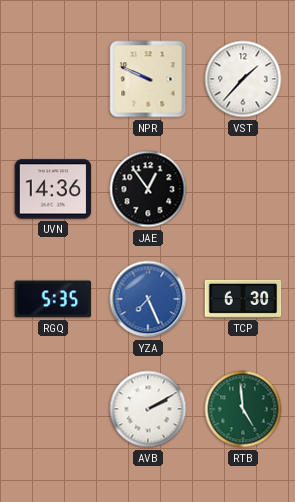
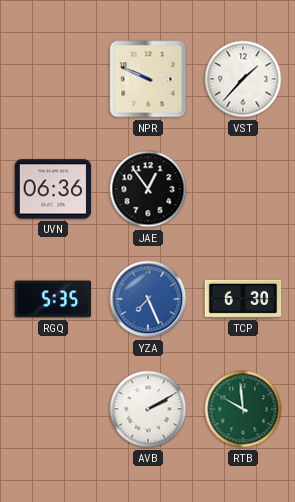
UVN: 14:36 -> 06:36 (53, 189)
RTB: 4:59 -> 9:59 (243, 409)
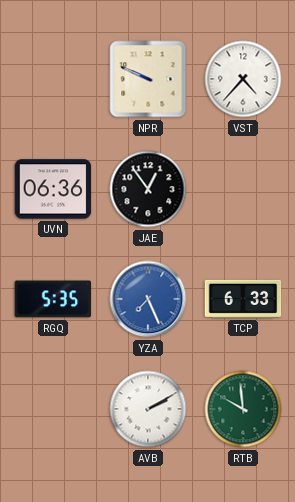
VST: 1:37 -> 4:37 (243, 79)
TCP: 6:30 -> 6:33 (243, 299)
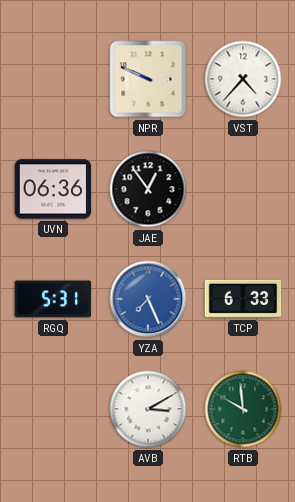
RGQ: 5:35 -> 5:31 (53, 299)
AVB: 2:10 -> 3:10 (148, 409)
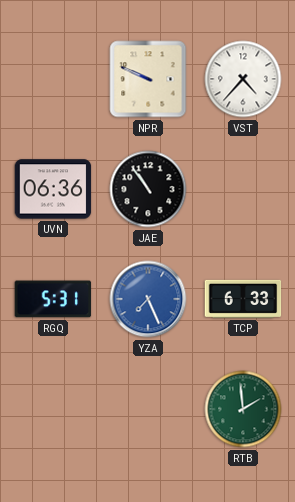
JAE: 12:54 -> 10:54 (148, 189)
AVB: 3:10 -> none (148, 409)
RTB: 9:59 -> 1:59 (243, 409)
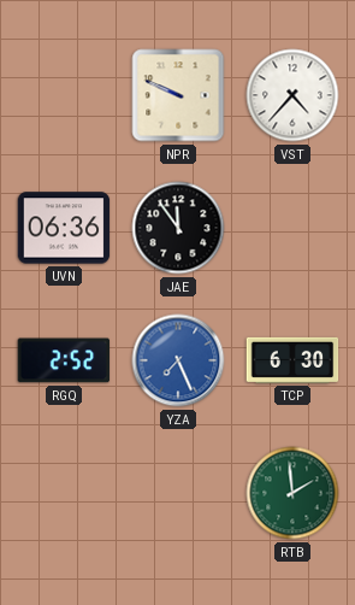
JAE: 10:54 -> 11:54 (178, 228)
RGQ: 5:31 -> 2:52 (64, 360)
TCP: 6:33 -> 6:30 (292, 360)
